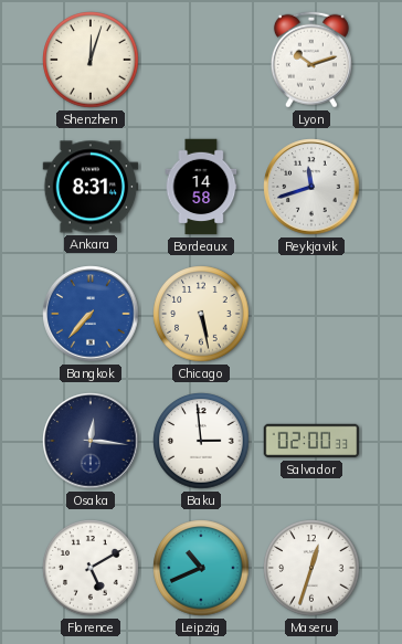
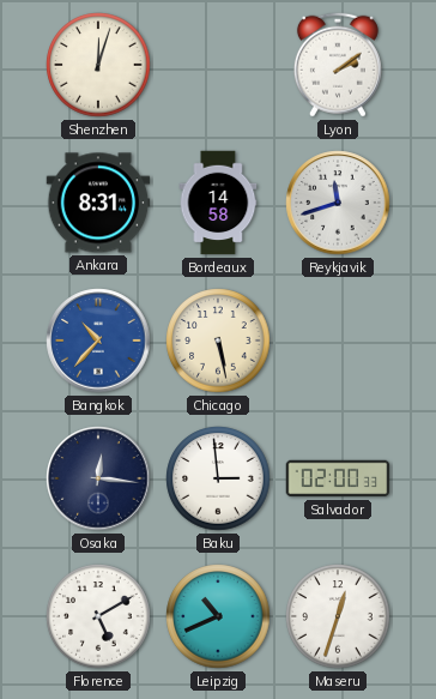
Lyon: 10:12 -> 2:09 (338, 65)
Bangkok: 7:37 -> 10:37 (98, 341)
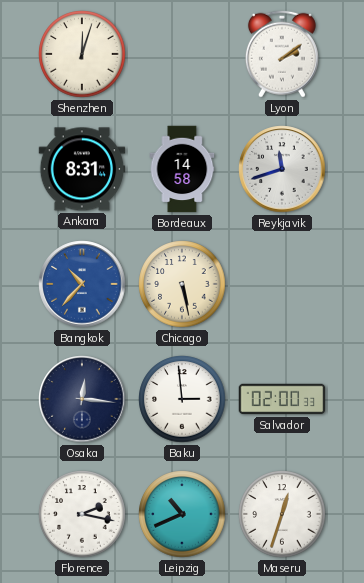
Florence: 5:10 -> 2:17 (82, 514)
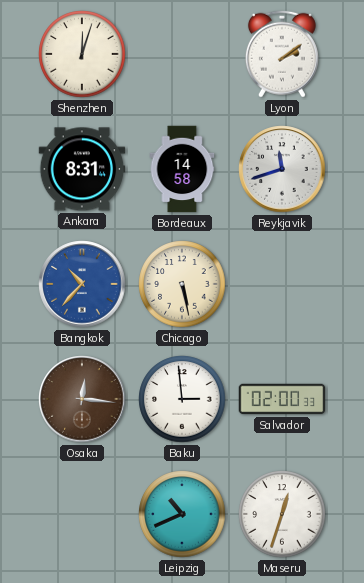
Osaka dial: navy -> brown (82, 399)
Florence: 2:17 -> none (82, 514)
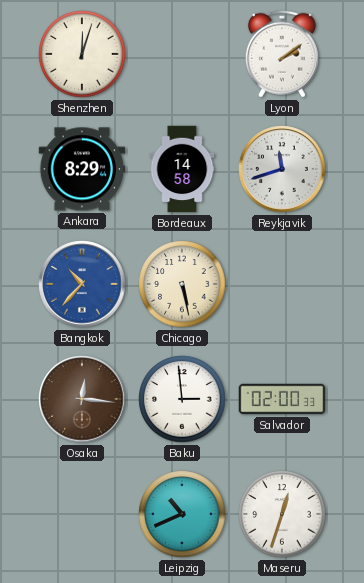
Ankara: 8:31 -> 8:29 (82, 169)
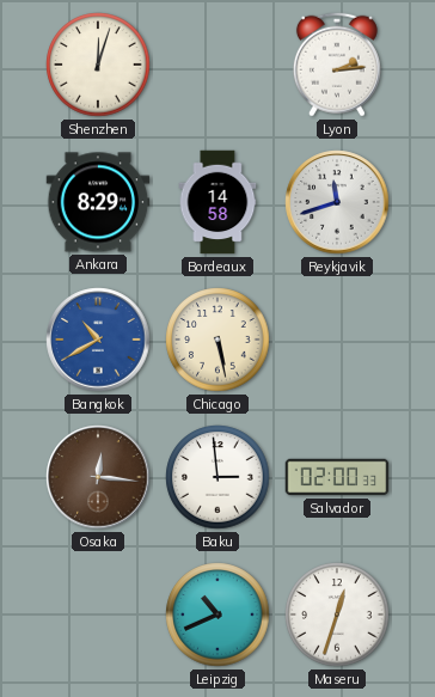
Lyon: 2:09 -> 2:14 (337, 65)
Bangkok: 10:37 -> 10:40 (98, 340)
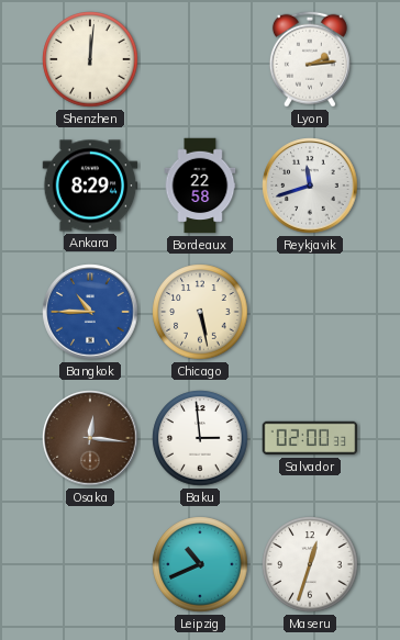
Shenzhen: 12:03 -> 12:01 (90, 59)
Bordeaux: 14:58 -> 22:58 (200, 186)
Bangkok: 10:40 -> 10:45 (90, 312)
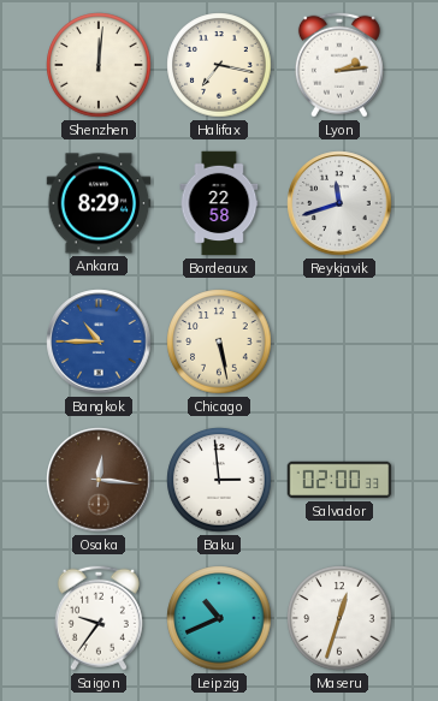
Halifax: none -> 7:17 (219, 65)
Saigon: none -> 9:36 (99, 618)
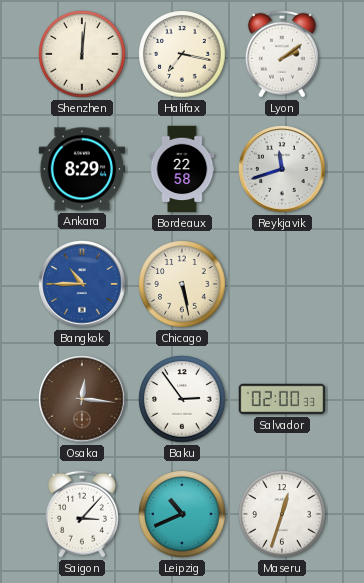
Lyon: 2:14 -> 2:09 (282, 54)
Baku: 2:59 -> 2:54 (182, 399)
Saigon: 9:36 -> 3:07 (82, 514)
